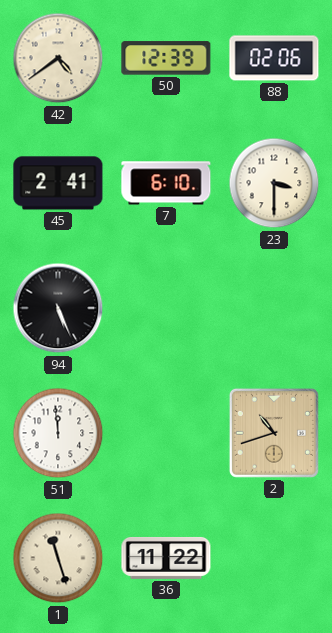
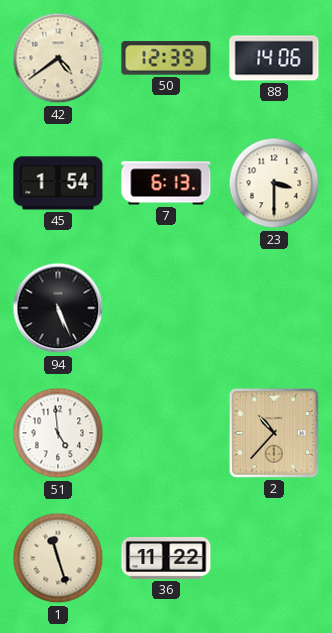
88: 02:06 -> 14:06 (274, 58)
45: 2:41 -> 1:54 (58, 183)
7: 6:10 -> 6:13 (166, 183)
51: 11:59 -> 4:59 (58, 433)
2: 10:42 -> 10:37 (274, 433)
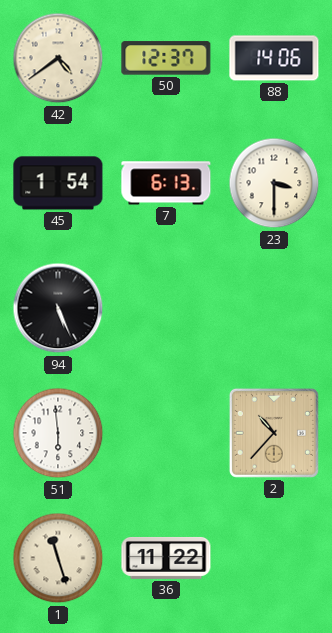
50: 12:39 -> 12:37 (166, 58)
51: 4:59 -> 5:59 (58, 433)
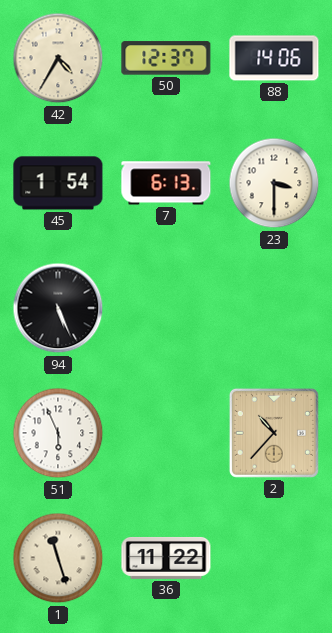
42: 4:39 -> 4:35 (58, 58)
51: 5:59 -> 5:56 (58, 433)
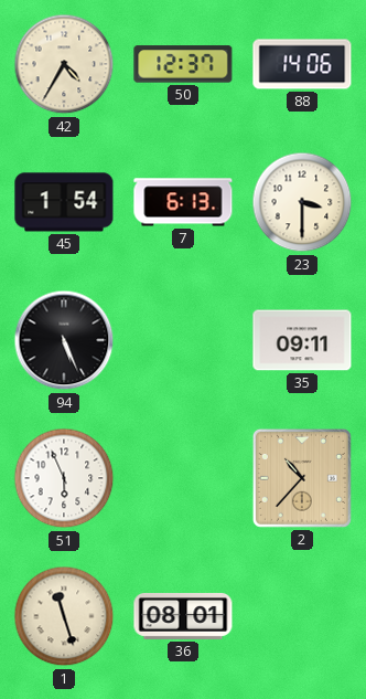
35: none -> 09:11 (302, 340)
36: 11:22 -> 08:01 (183, 616)
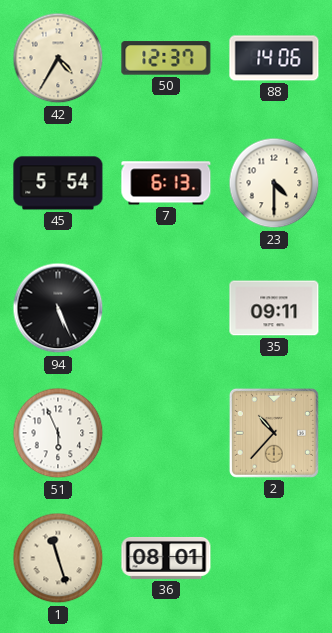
45: 1:54 -> 5:54 (58, 183)
23: 3:30 -> 4:30 (274, 183)
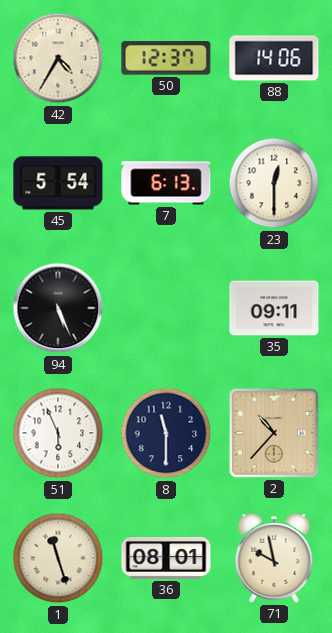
23: 4:30 -> 12:30 (274, 183)
8: none -> 11:30 (166, 433)
71: none -> 9:58 (274, 559)
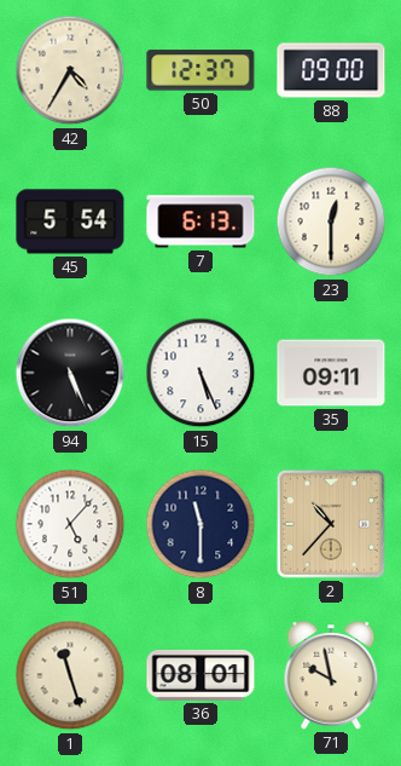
88: 14:06 -> 09:00 (331, 70)
15: none -> 5:26 (200, 373)
51: 5:56 -> 5:07 (70, 524)
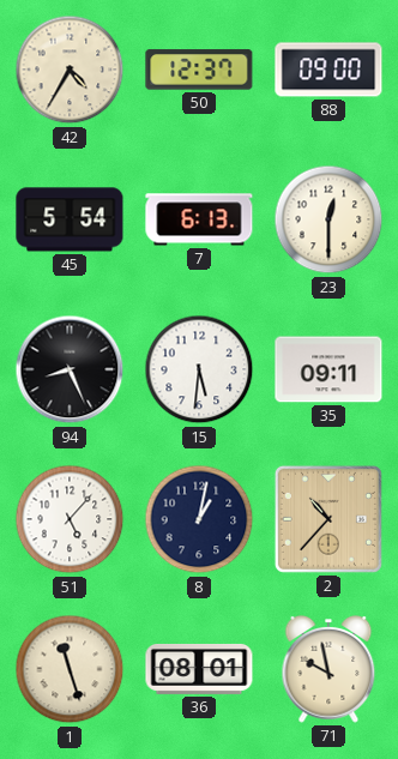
94: 5:26 -> 8:26 (70, 369)
15: 5:26 -> 5:31 (199, 369)
8: 11:30 -> 1:02 (199, 519)
